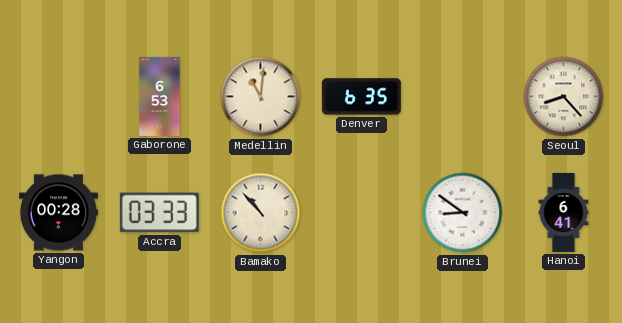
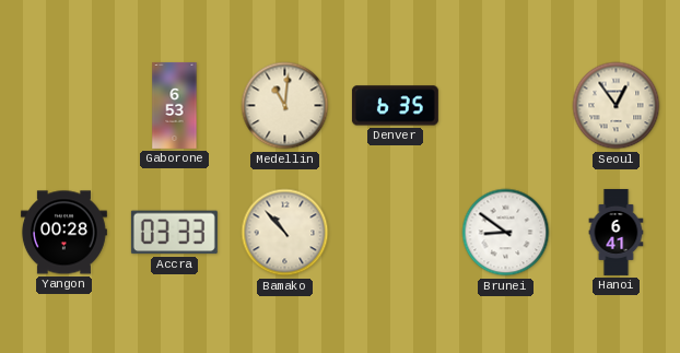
Seoul: 8:23 -> 12:54 (617, 106)
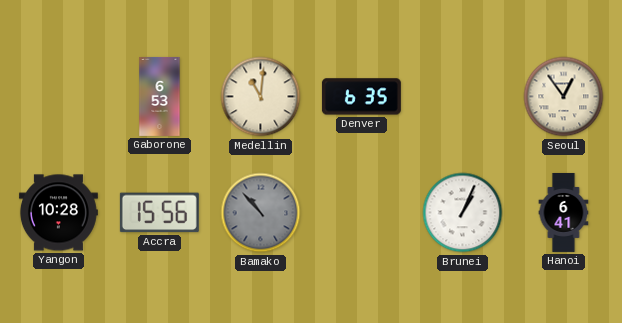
Yangon: 00:28 -> 10:28 (58, 213)
Accra: 03:33 -> 15:56 (159, 213)
Bamako dial: cream -> grey (261, 213)
Brunei: 8:51 -> 1:04 (463, 213)
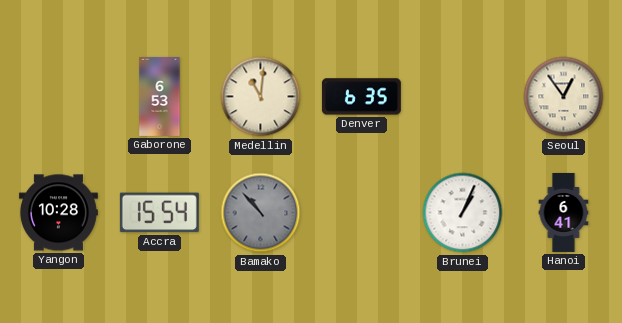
Accra: 15:56 -> 15:54 (159, 213)
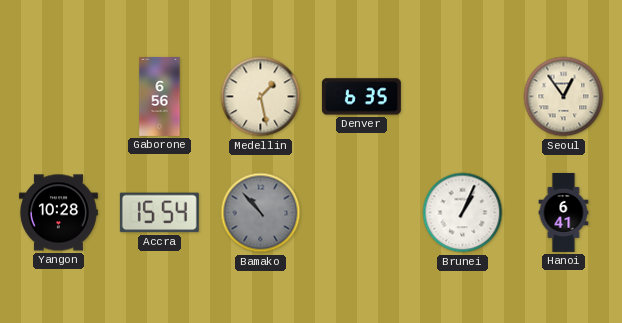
Gaborone: 6:53 -> 6:56 (160, 96)
Medellin: 11:01 -> 1:28 (261, 97)
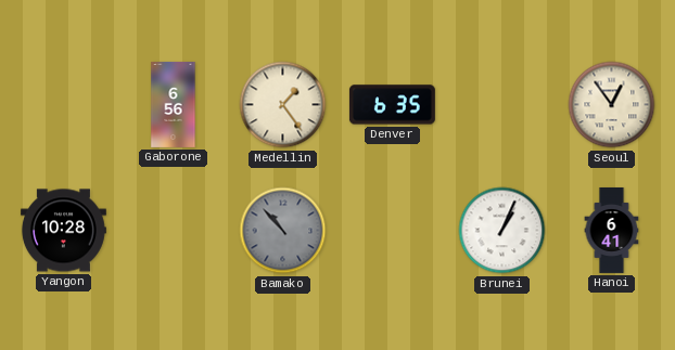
Medellin: 1:28 -> 1:24 (283, 105)
Accra: 15:54 -> none (159, 213)
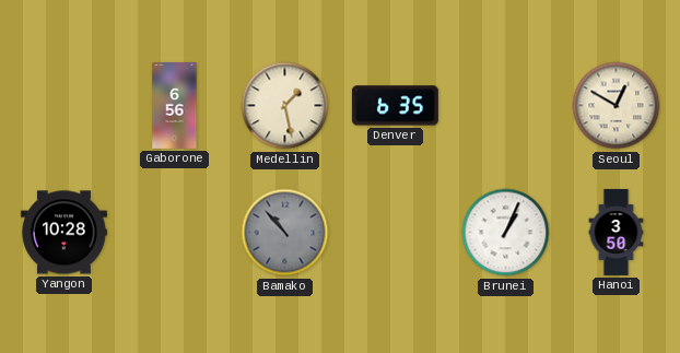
Medellin: 1:24 -> 1:28 (285, 106)
Seoul: 12:54 -> 12:50 (617, 106)
Hanoi: 6:41 -> 3:50 (617, 232)
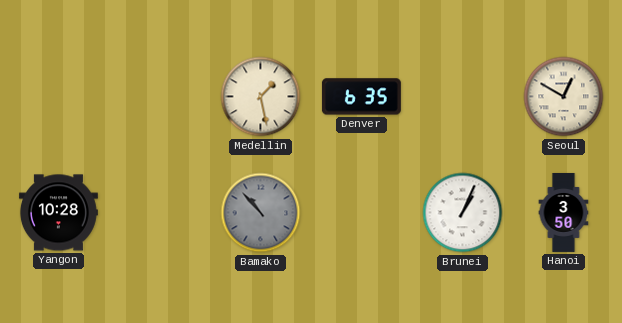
Gaborone: 6:56 -> none (175, 105)
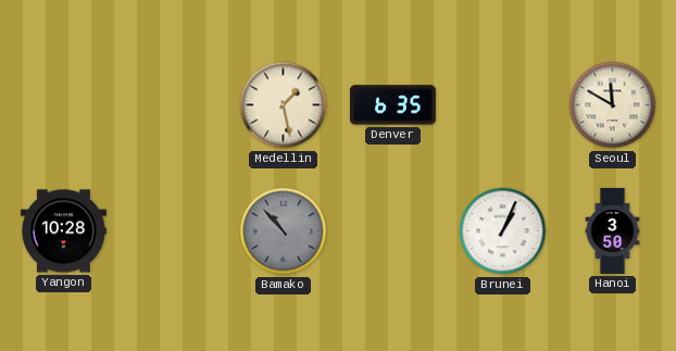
Seoul: 12:50 -> 11:50 (613, 105)
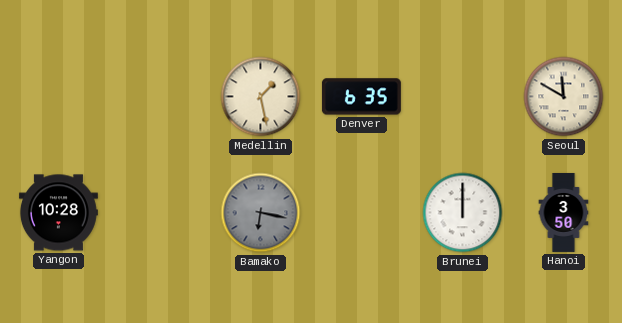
Bamako: 10:53 -> 6:17 (261, 213)
Brunei: 1:04 -> 12:00 (463, 213)
